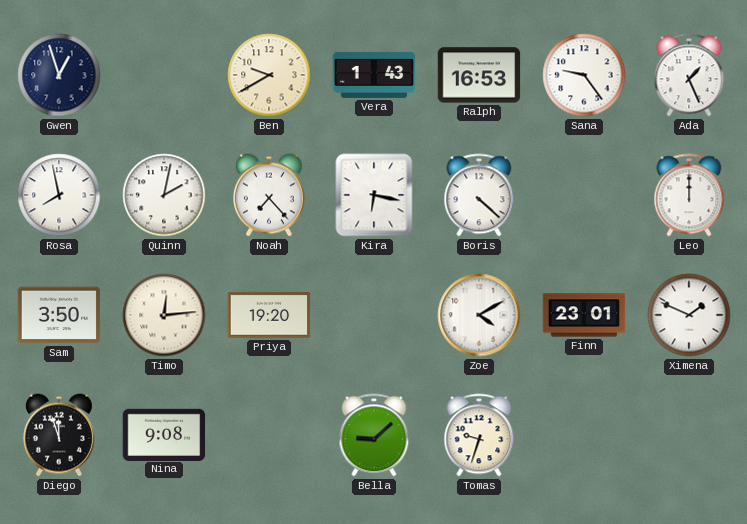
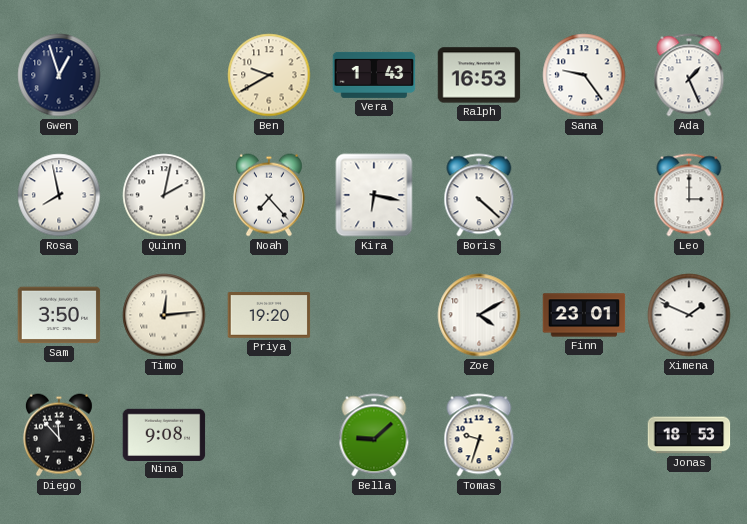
Leo: 12:00 -> 3:00 (689, 195)
Diego: 11:57 -> 11:53 (59, 435)
Jonas: none -> 18:53 (689, 435)
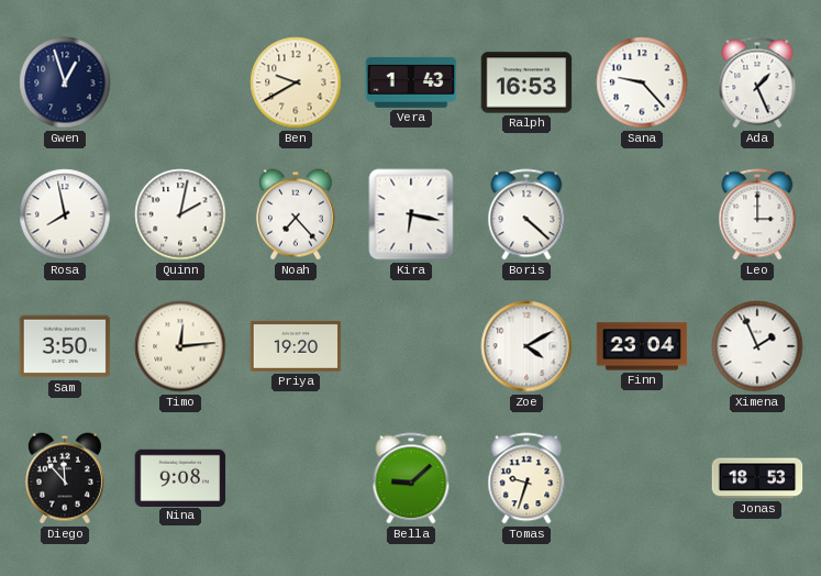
Sana: 9:24 -> 9:23 (642, 82)
Finn: 23:01 -> 23:04 (642, 346)
Ximena: 1:49 -> 1:56 (757, 346)
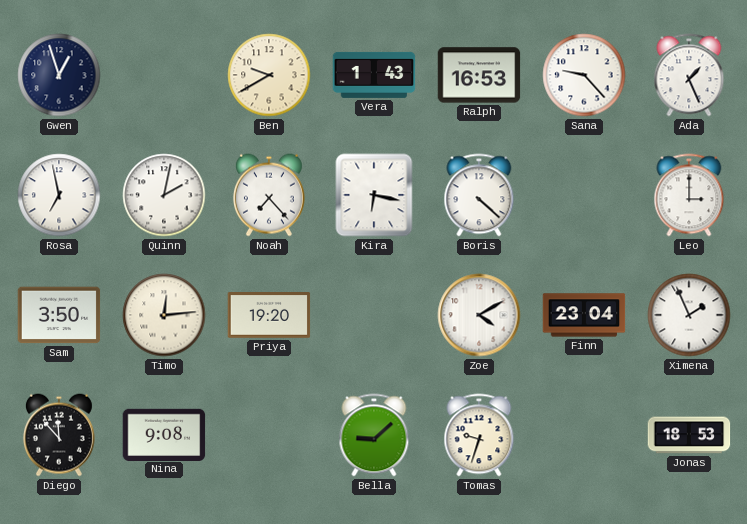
Rosa: 7:58 -> 6:58 (59, 195)
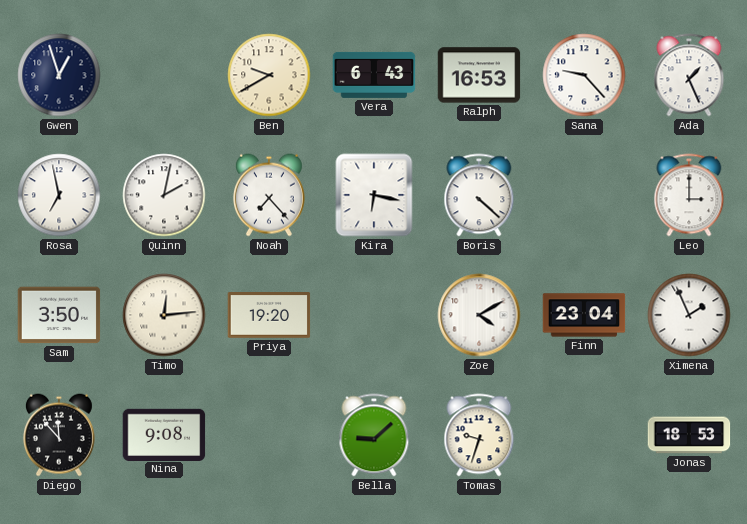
Vera: 1:43 -> 6:43 (374, 75)
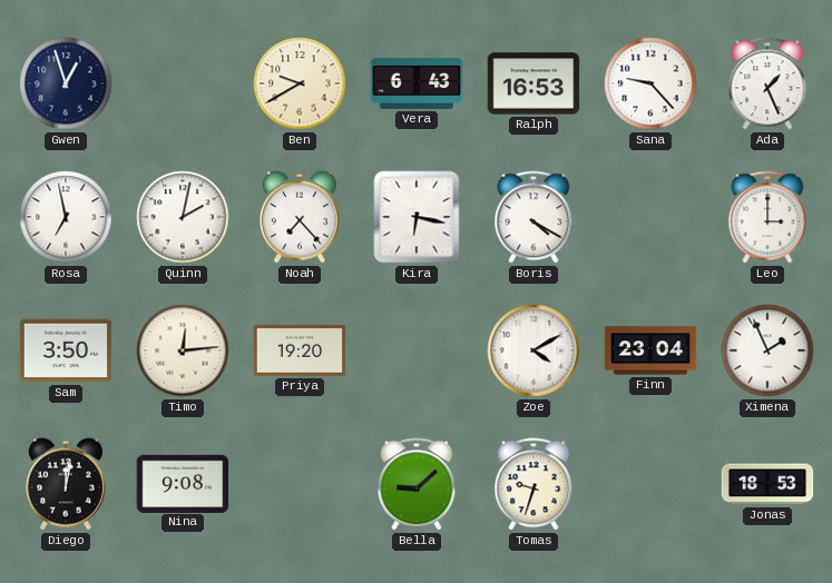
Boris: 4:22 -> 4:20 (534, 217)
Diego: 11:53 -> 12:02 (66, 484)
